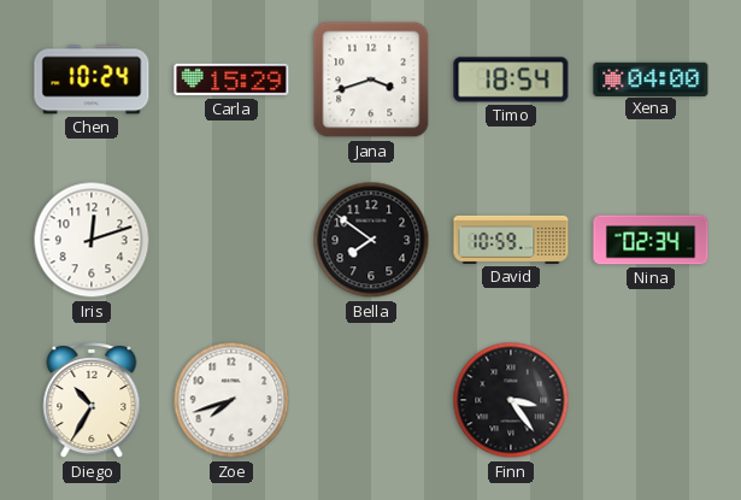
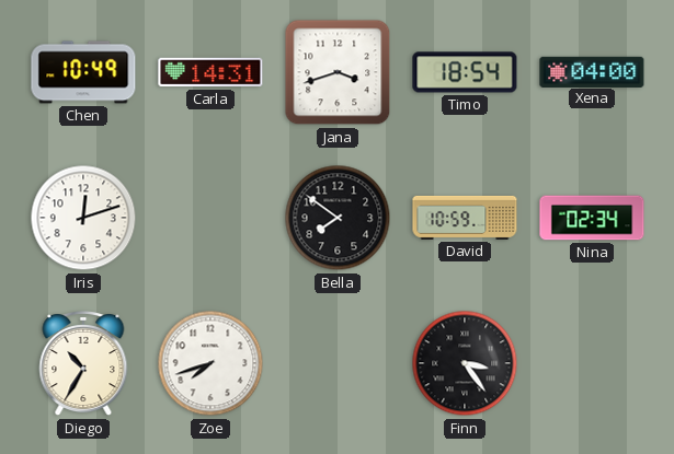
Chen: 10:24 -> 10:49 (83, 72)
Carla: 15:29 -> 14:31 (210, 72)
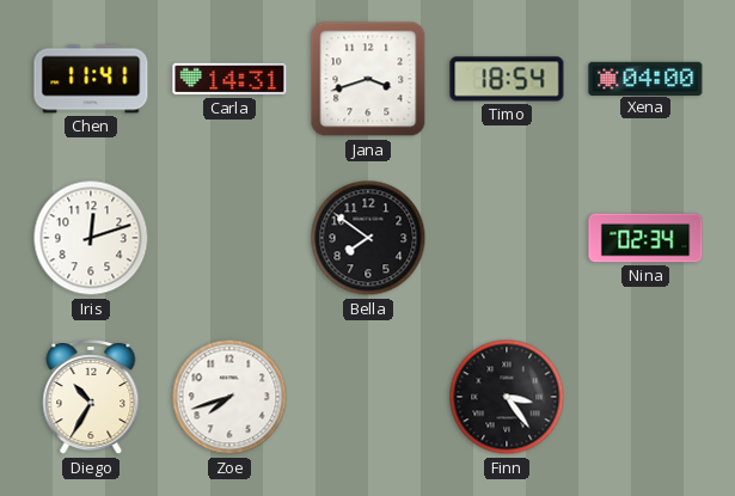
Chen: 10:49 -> 11:41 (91, 79)
David: 10:59 -> none (465, 218)
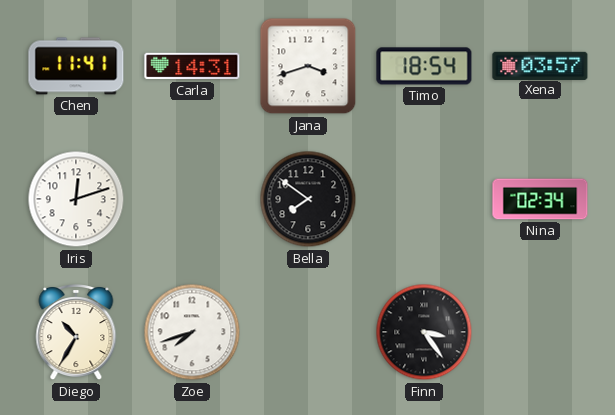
Xena: 04:00 -> 03:57 (540, 65)
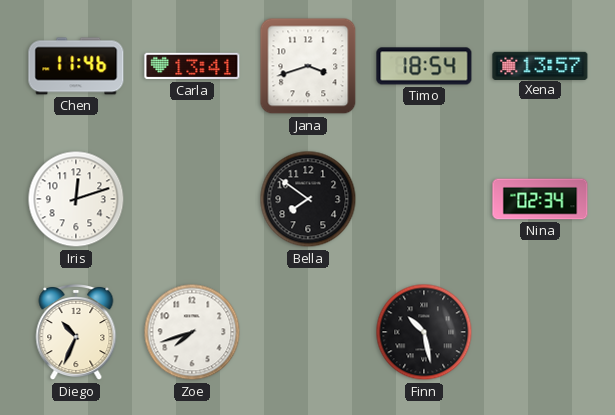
Chen: 11:41 -> 11:46 (76, 66)
Carla: 14:31 -> 13:41 (192, 66)
Xena: 03:57 -> 13:57 (540, 65)
Diego: 10:35 -> 10:34 (76, 333)
Finn: 3:24 -> 10:28 (424, 332)
